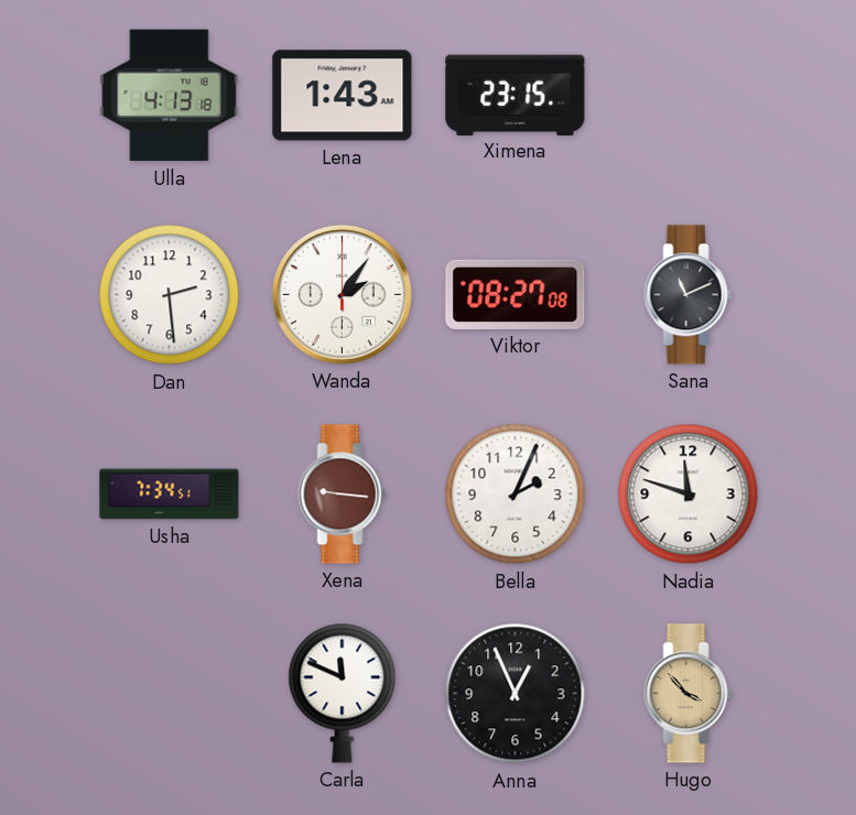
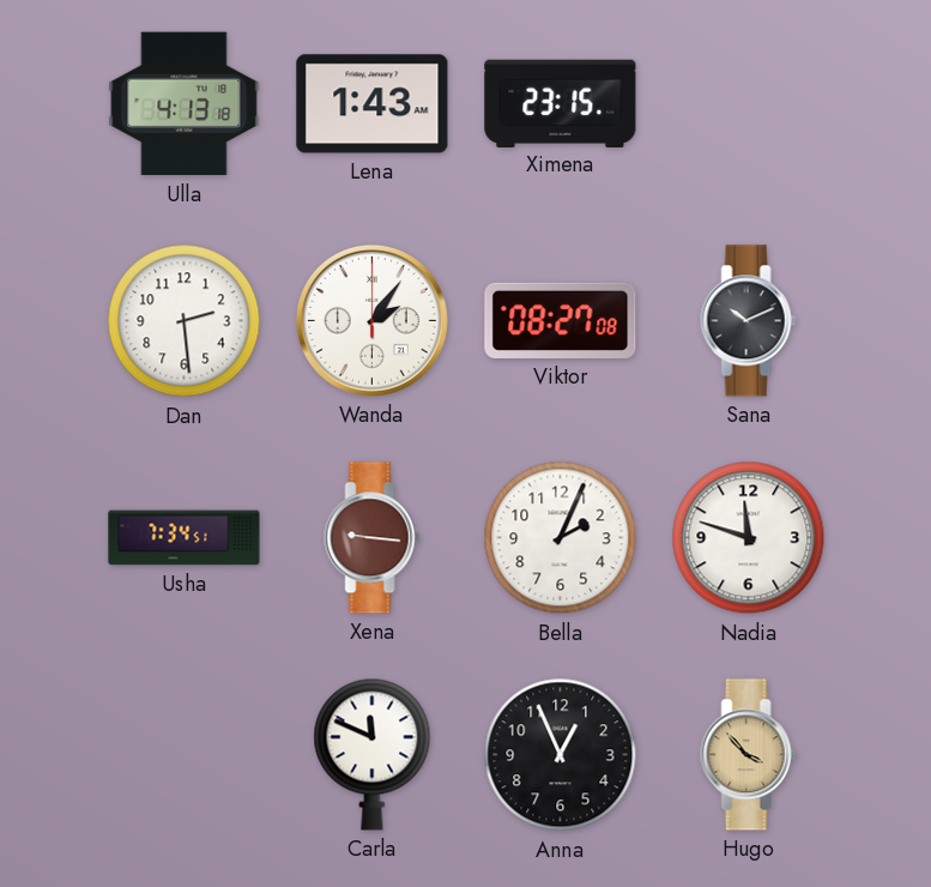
Sana: 11:11 -> 10:11 (749, 321)
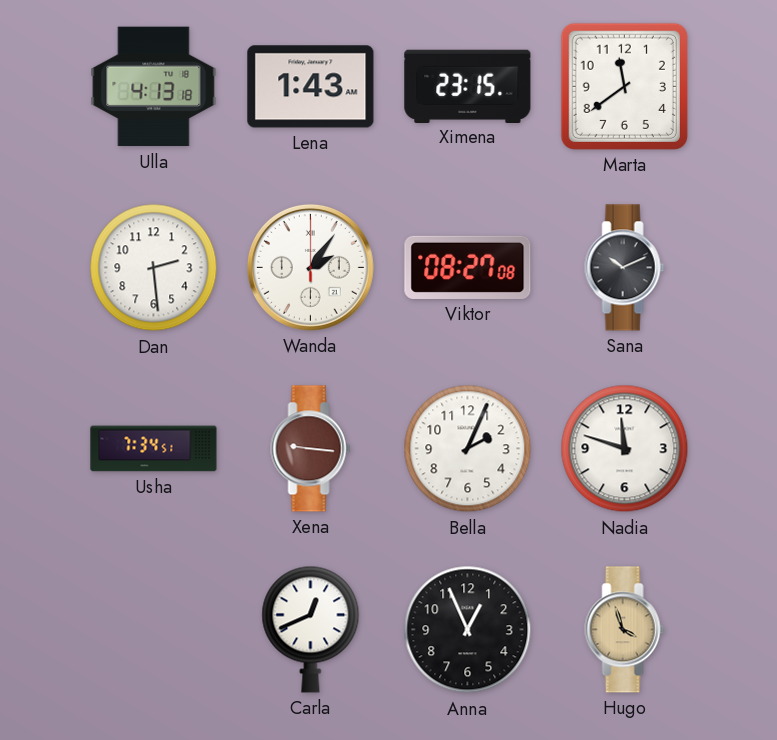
Marta: none -> 11:39 (624, 86)
Carla: 11:49 -> 12:41 (311, 629)
Hugo: 3:53 -> 3:57 (625, 630)
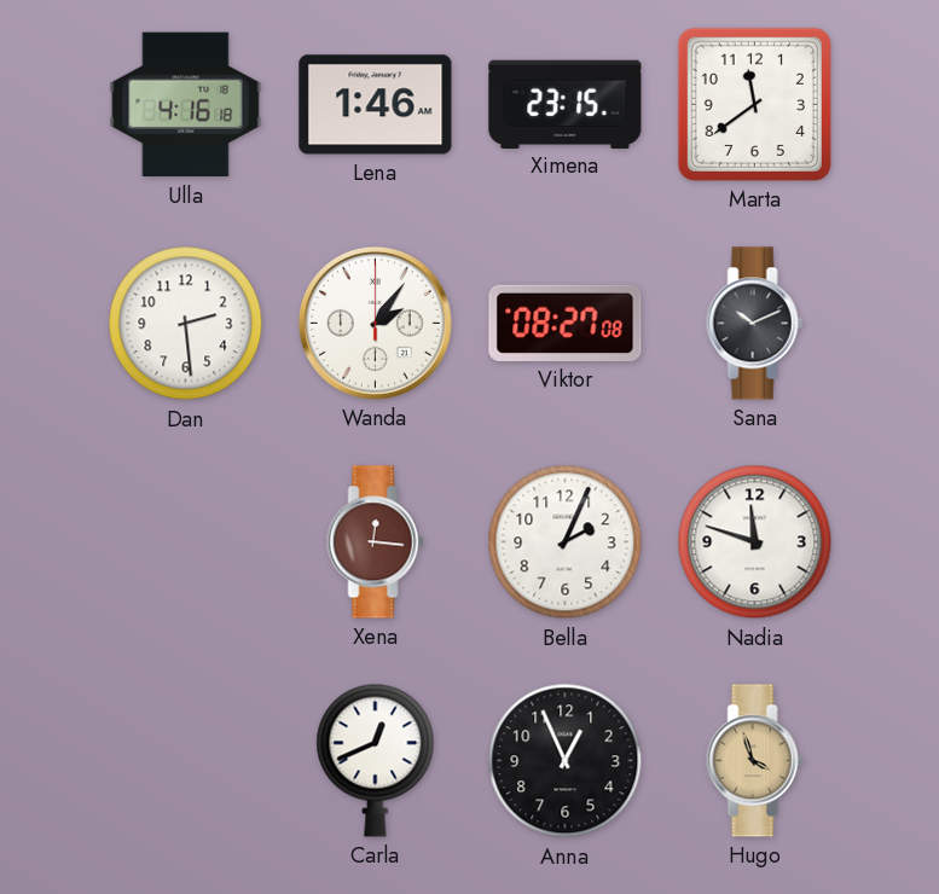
Ulla: 4:13 -> 4:16 (186, 105)
Lena: 1:43 -> 1:46 (376, 105)
Usha: 7:34 -> none (154, 449)
Xena: 9:16 -> 12:16 (376, 542)
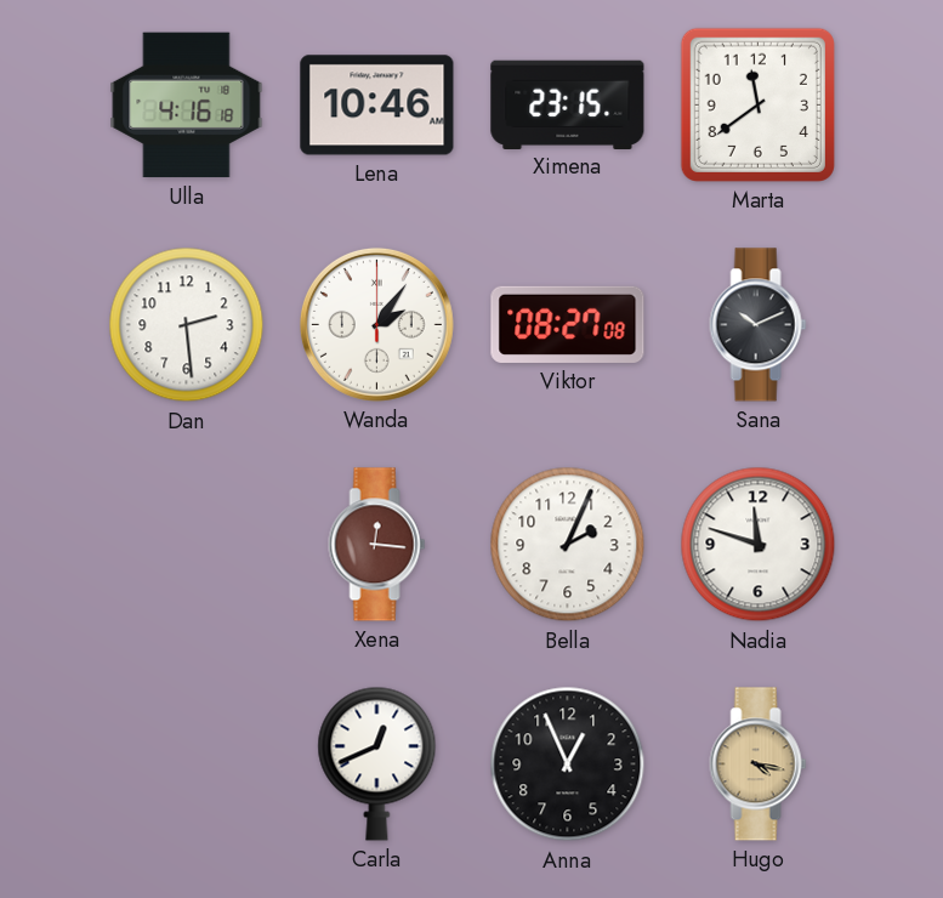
Lena: 1:46 -> 10:46 (377, 106)
Hugo: 3:57 -> 4:17 (759, 765)
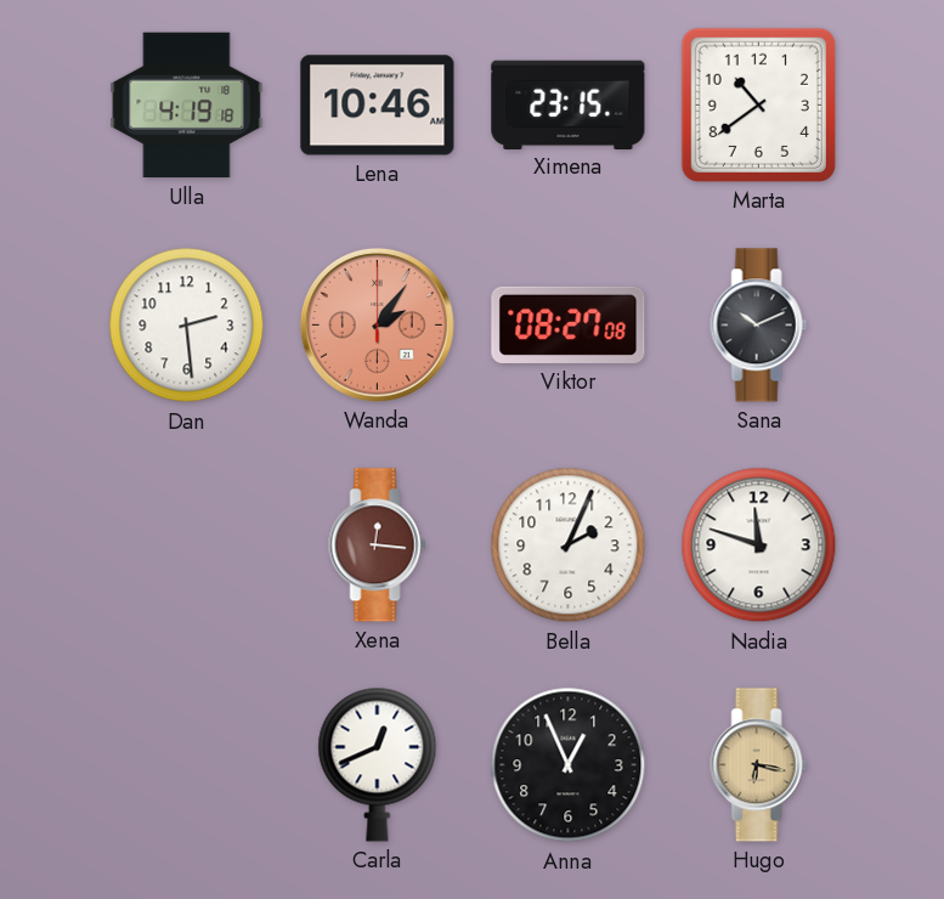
Ulla: 4:16 -> 4:19 (187, 106)
Marta: 11:39 -> 10:39 (758, 104)
Wanda dial: white -> salmon (377, 324)
Hugo: 4:17 -> 6:17 (759, 765)
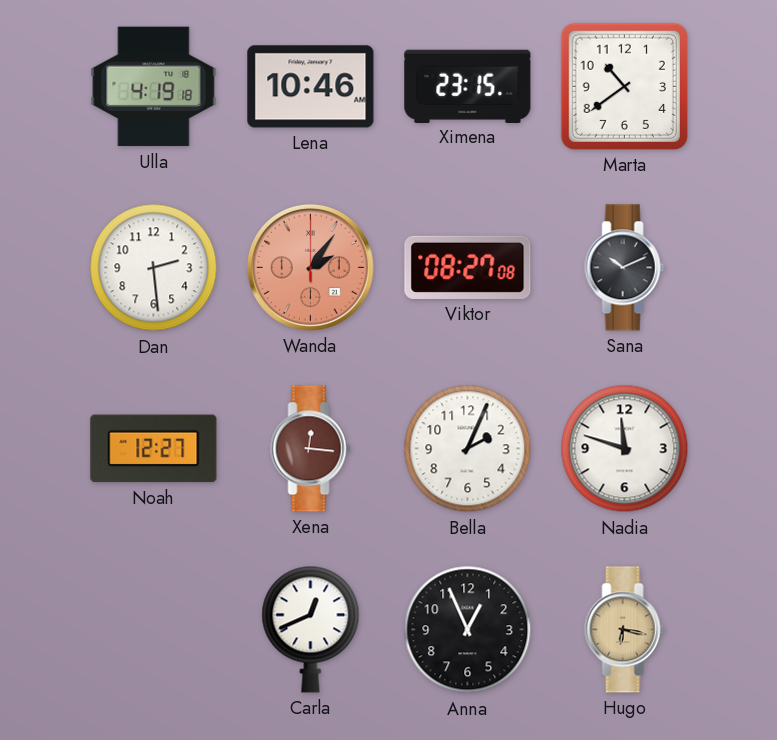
Noah: none -> 12:27 (154, 449)
